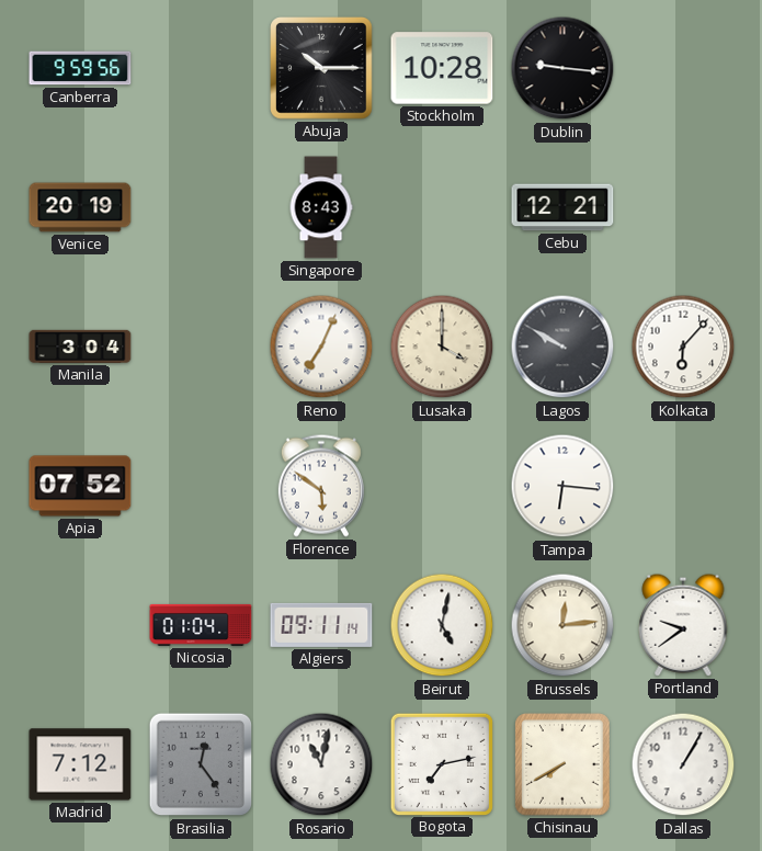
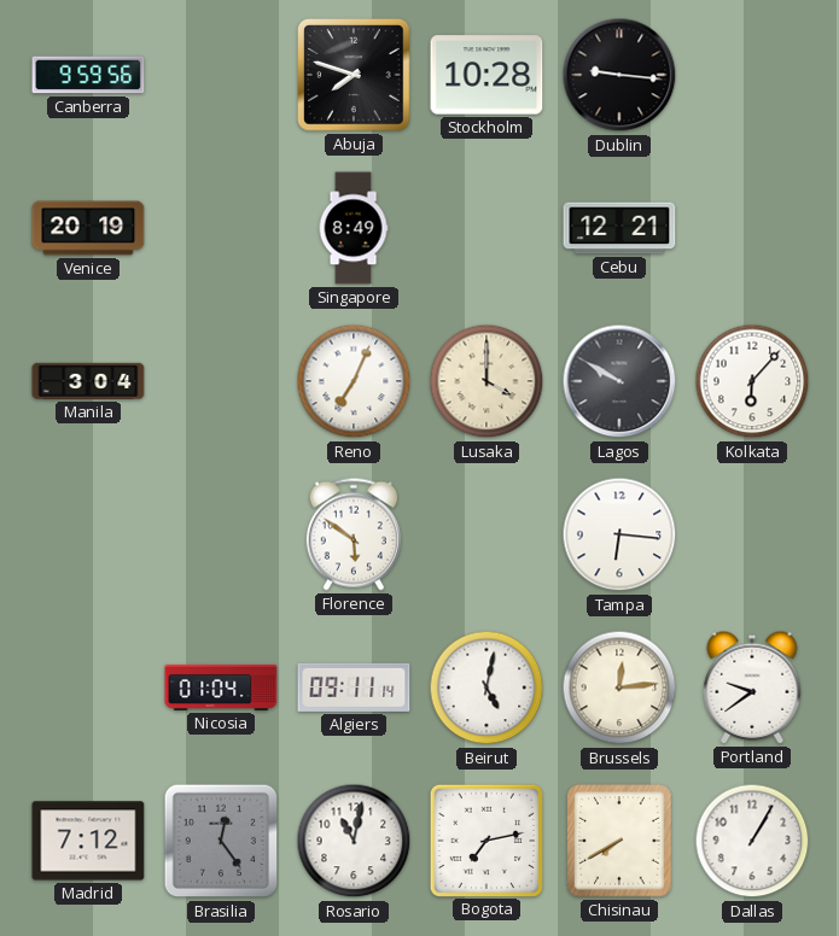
Abuja: 10:15 -> 7:48 (354, 75)
Singapore: 8:43 -> 8:49 (354, 228)
Apia: 07:52 -> none (80, 486)
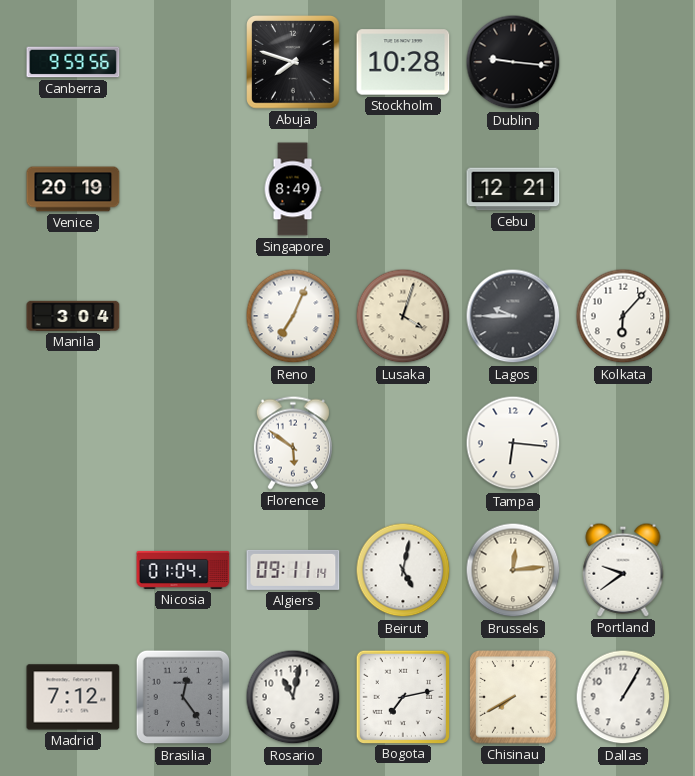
Lusaka: 4:00 -> 4:03 (403, 316)
Lagos: 9:50 -> 9:45 (513, 316)
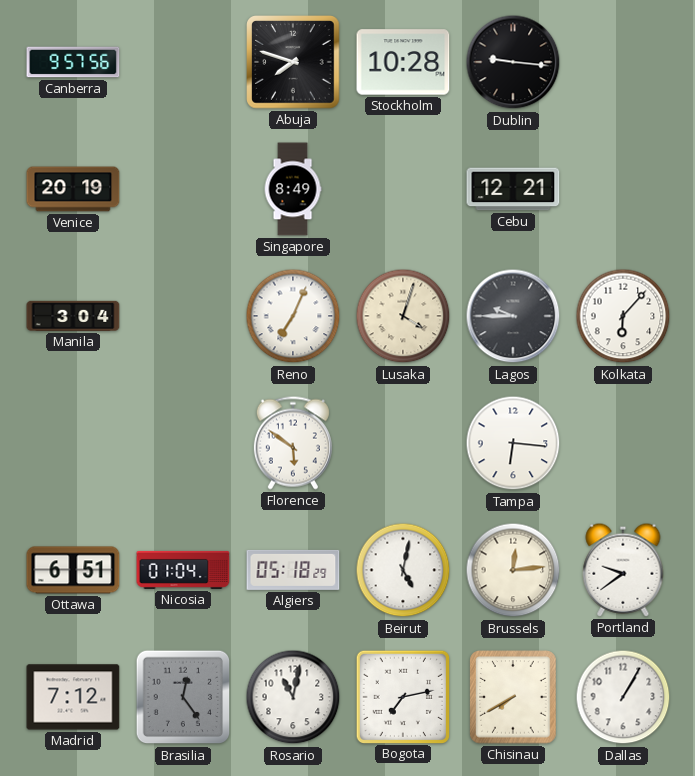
Canberra: 9:59 -> 9:57 (73, 62)
Ottawa: none -> 6:51 (73, 570)
Algiers: 09:11 -> 05:18 (293, 570)
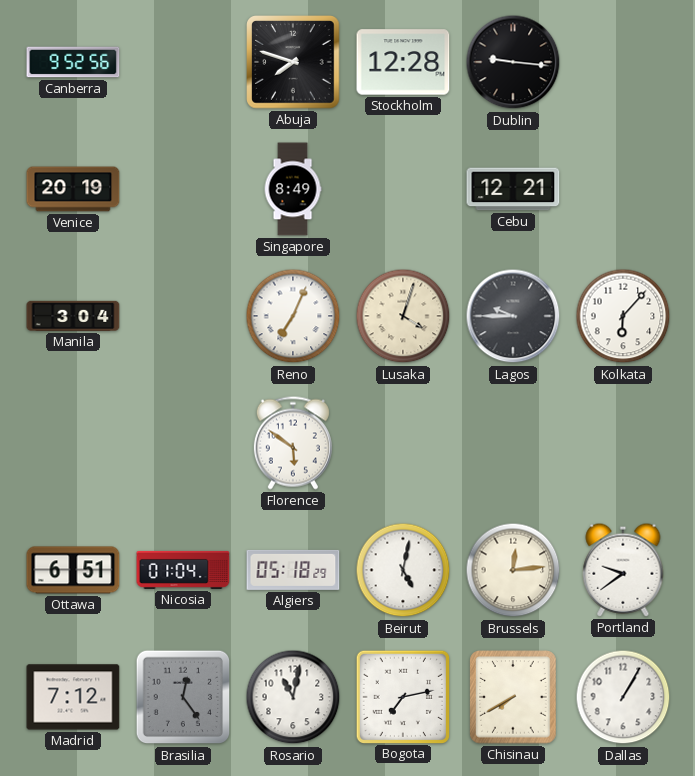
Canberra: 9:57 -> 9:52 (73, 62)
Stockholm: 10:28 -> 12:28 (403, 62)
Tampa: 6:16 -> none (513, 443)
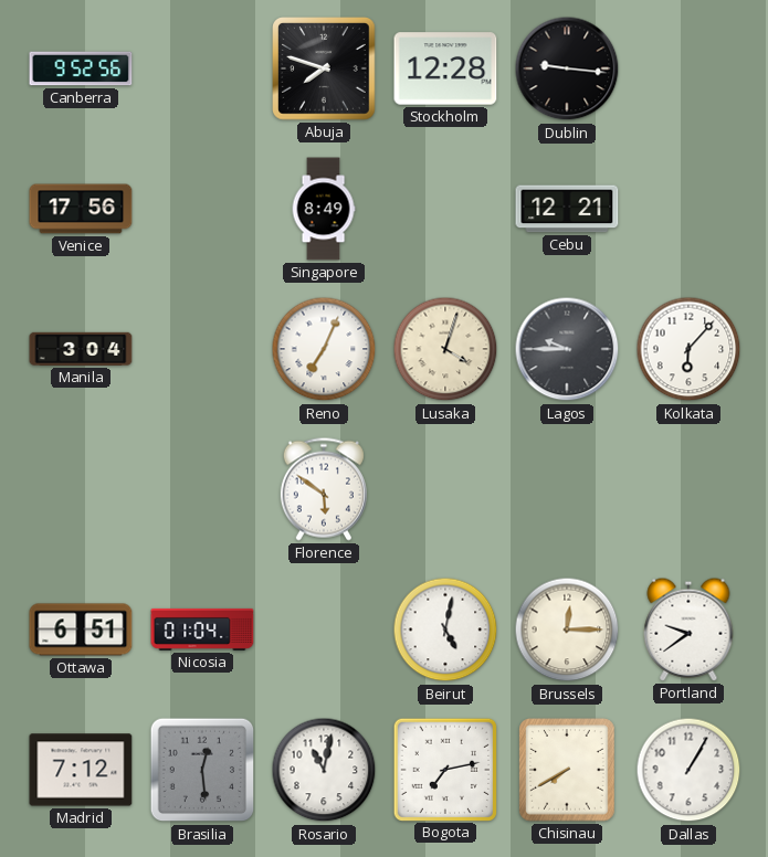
Venice: 20:19 -> 17:56 (81, 209)
Algiers: 05:18 -> none (293, 570)
Brussels: 12:14 -> 12:15 (567, 629)
Brasilia: 12:24 -> 12:29 (202, 770)
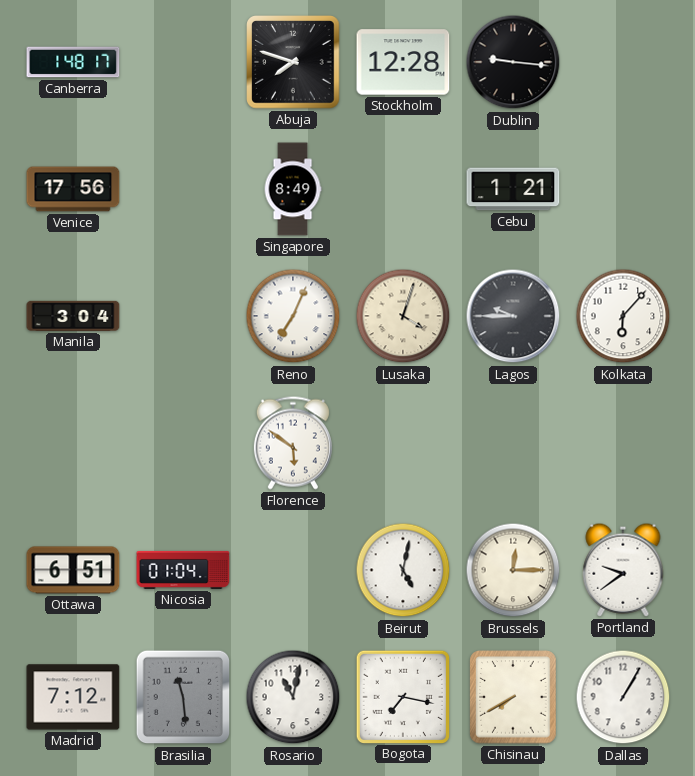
Canberra: 9:52 -> 1:48 (73, 62)
Cebu: 12:21 -> 1:21 (513, 189)
Brasilia: 12:29 -> 11:29 (183, 697)
Bogota: 7:13 -> 7:17 (402, 696)
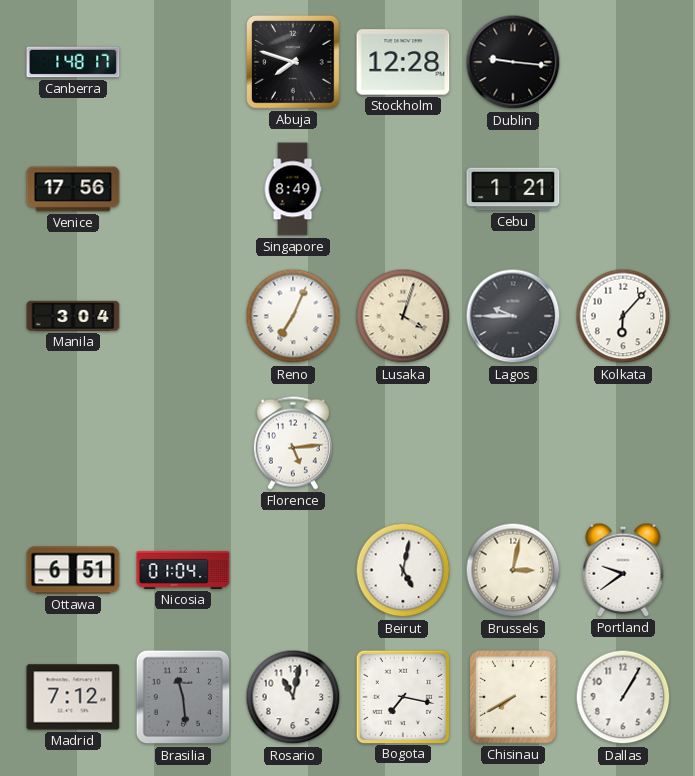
Florence: 5:51 -> 5:14 (293, 443)
Brussels: 12:15 -> 3:02 (513, 570)
